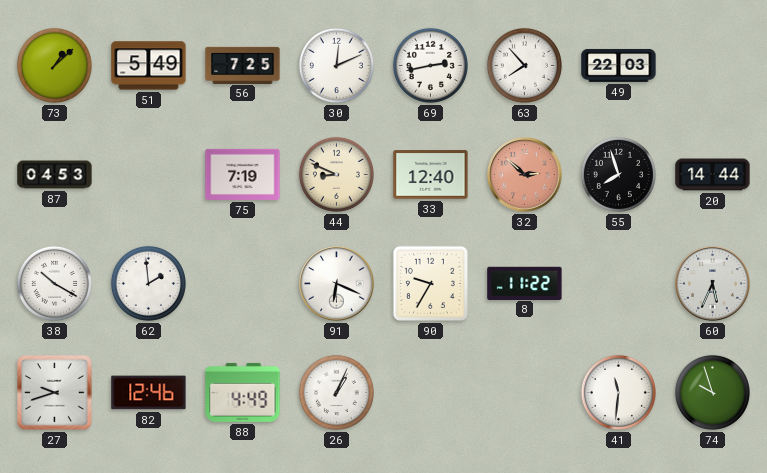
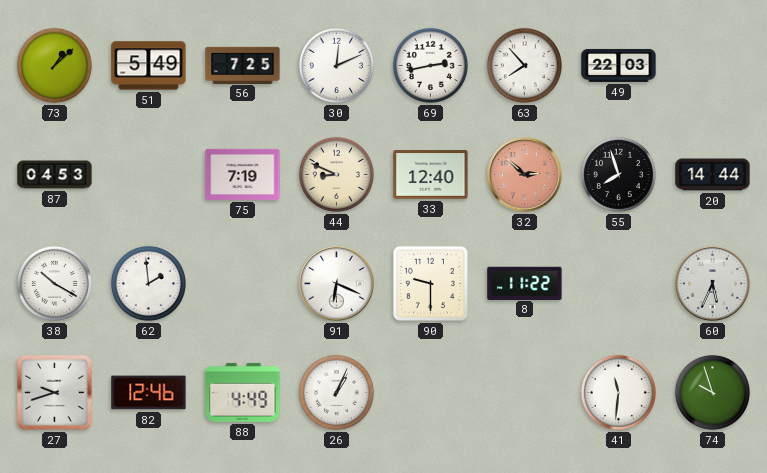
90: 9:35 -> 9:30 (430, 283)
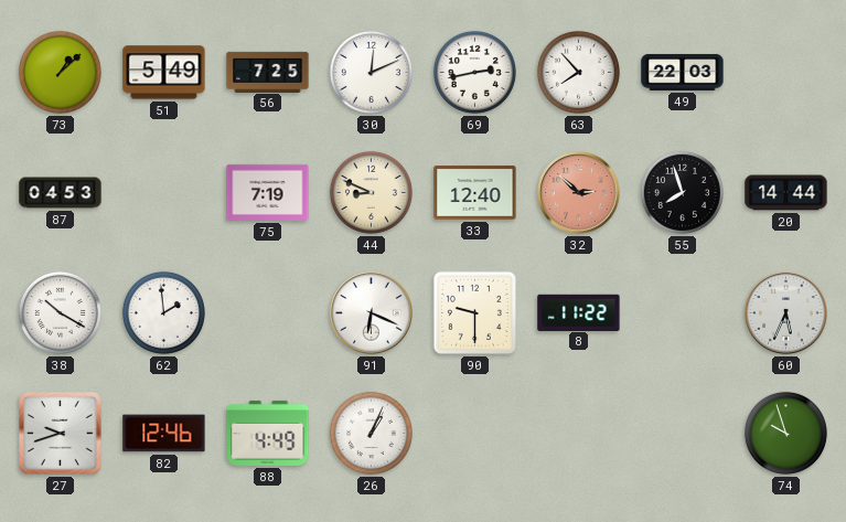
41: 11:31 -> none (618, 392)
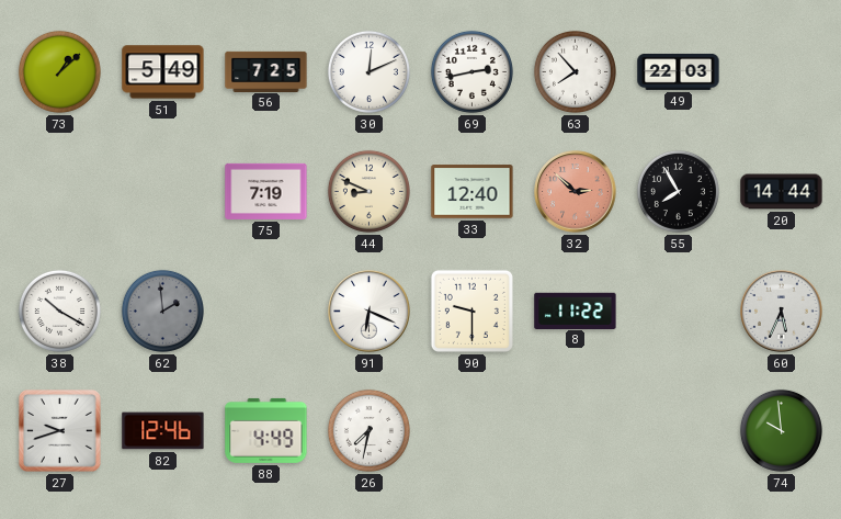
87: 04:53 -> none (61, 193)
55: 7:57 -> 7:55 (678, 191)
62 dial: white -> grey (162, 311)
26: 1:04 -> 7:32 (368, 430)
74: 9:57 -> 9:59 (781, 430)
